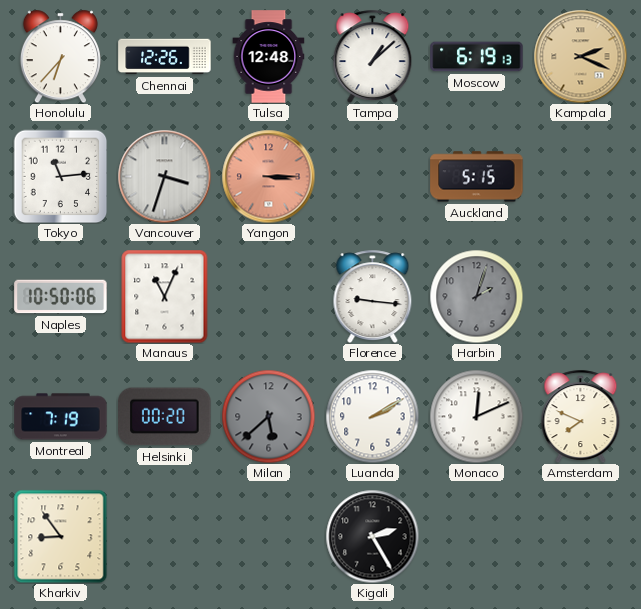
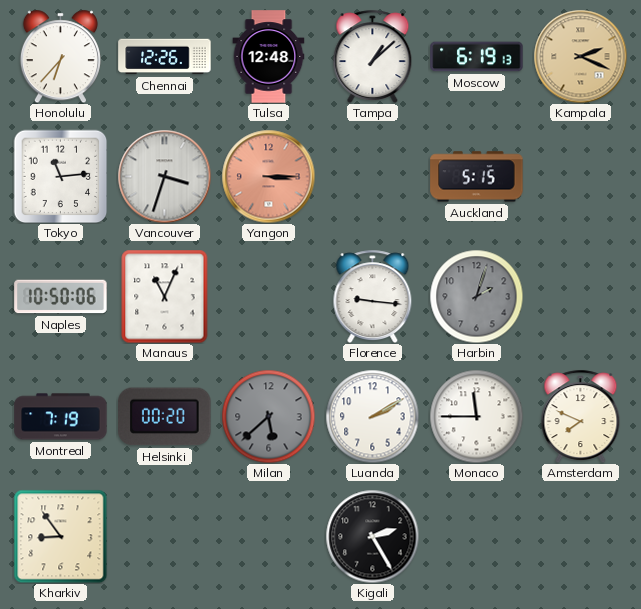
Monaco: 12:11 -> 11:45 (476, 416)
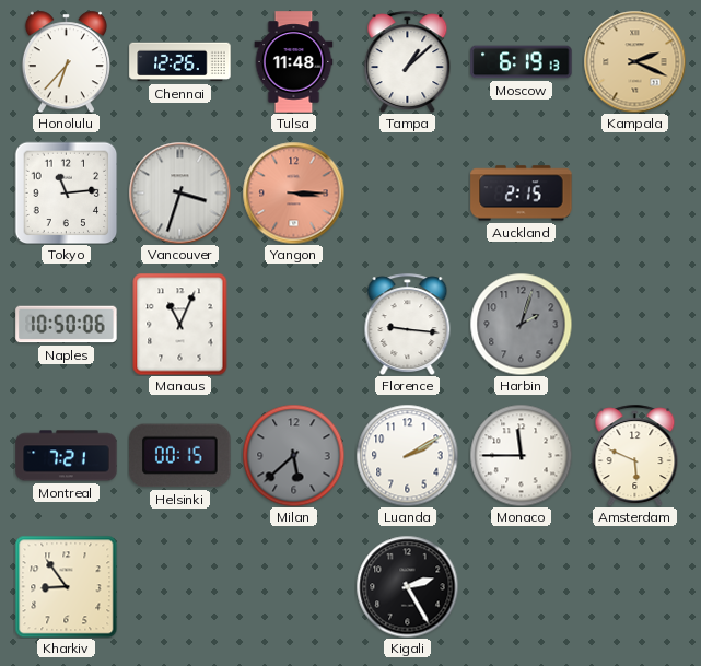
Tulsa: 12:48 -> 11:48 (294, 62)
Auckland: 5:15 -> 2:15 (522, 194)
Montreal: 7:19 -> 7:21 (67, 456)
Helsinki: 00:20 -> 00:15 (180, 456)
Amsterdam: 7:49 -> 5:49 (635, 455)
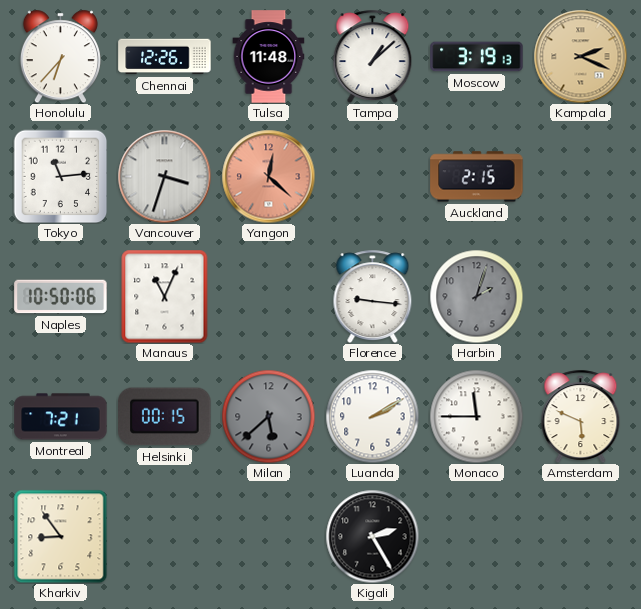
Moscow: 6:19 -> 3:19 (477, 57)
Yangon: 3:15 -> 12:22 (268, 176)
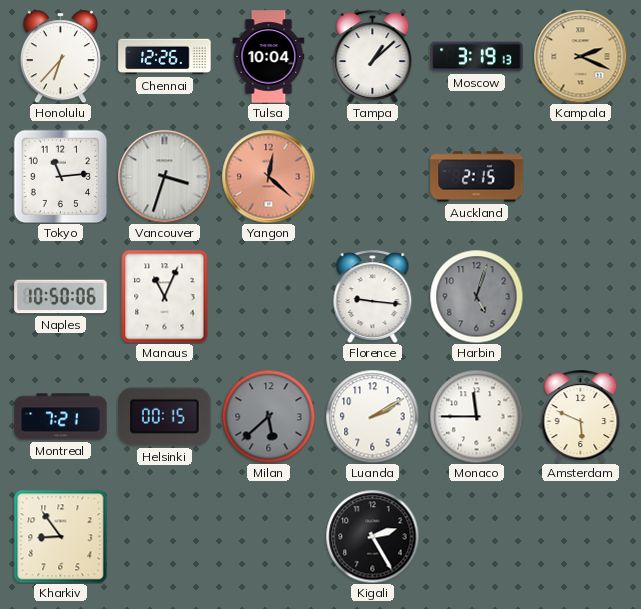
Tulsa: 11:48 -> 10:04 (269, 57)
Harbin: 2:03 -> 5:03 (476, 296)
